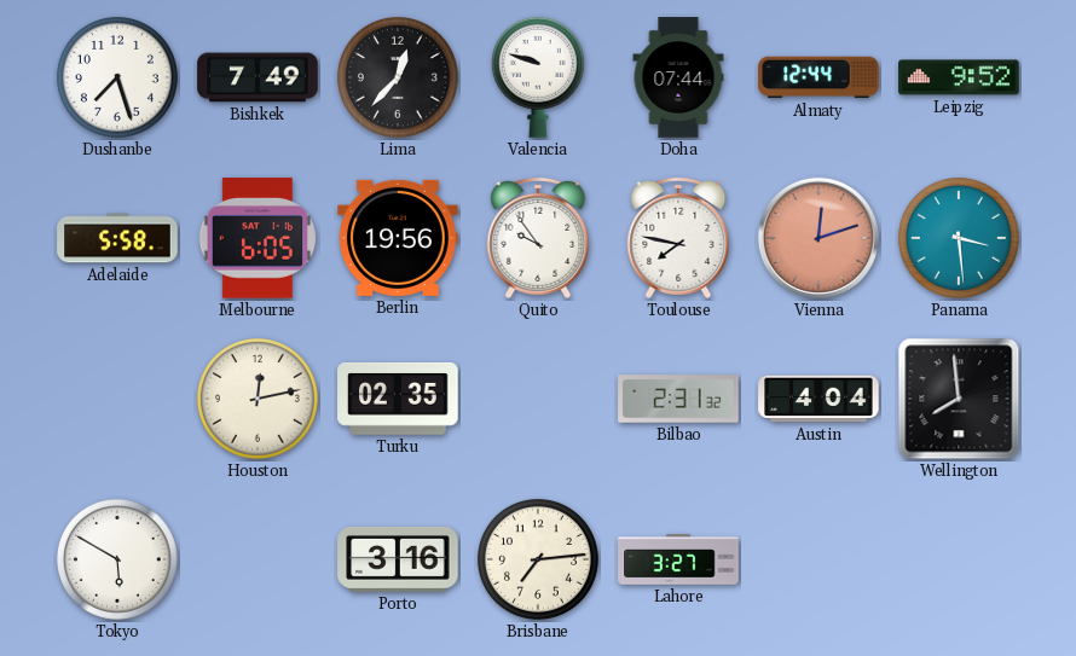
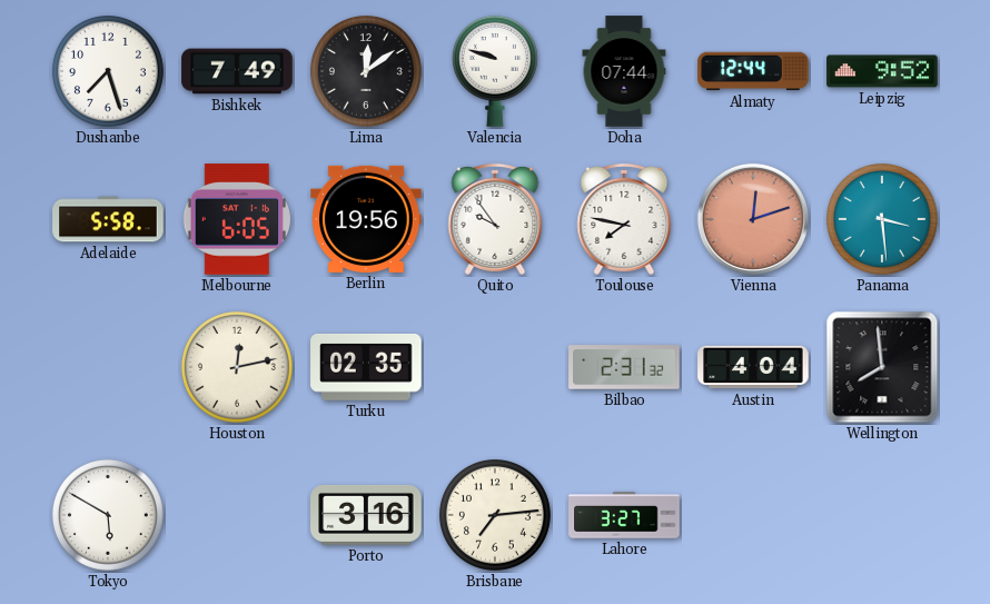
Lima: 12:37 -> 12:09 (366, 71)
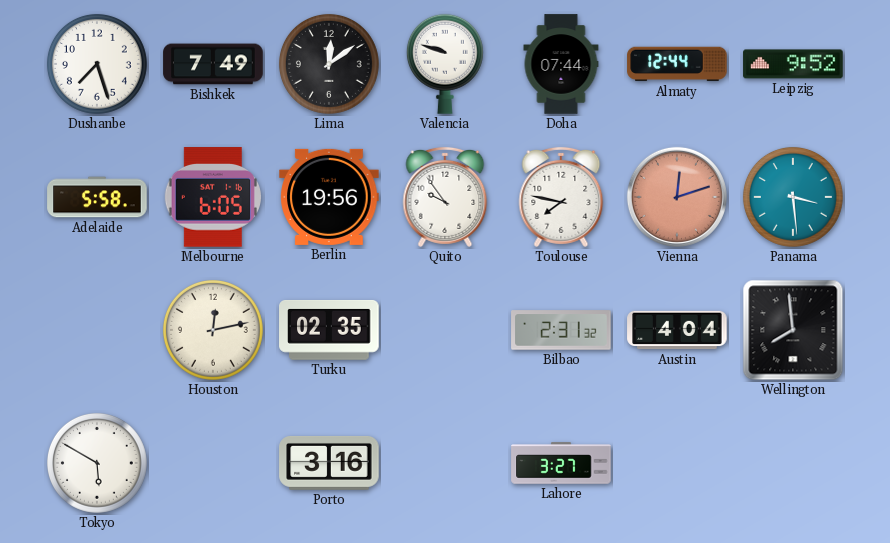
Brisbane: 7:14 -> none (495, 515)
